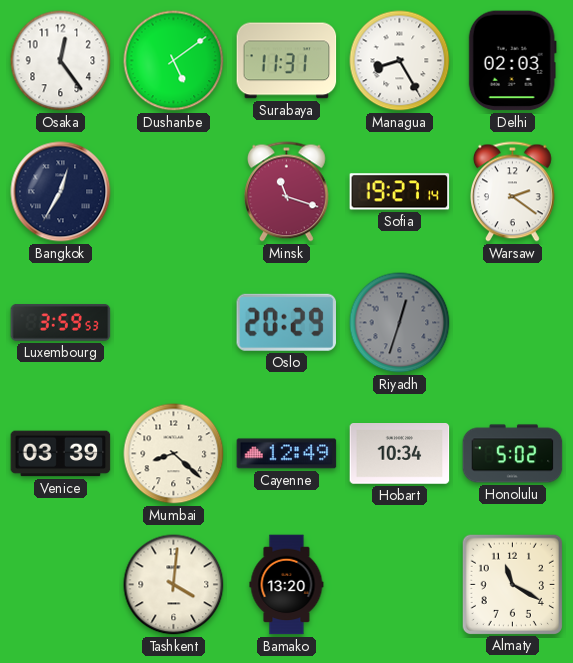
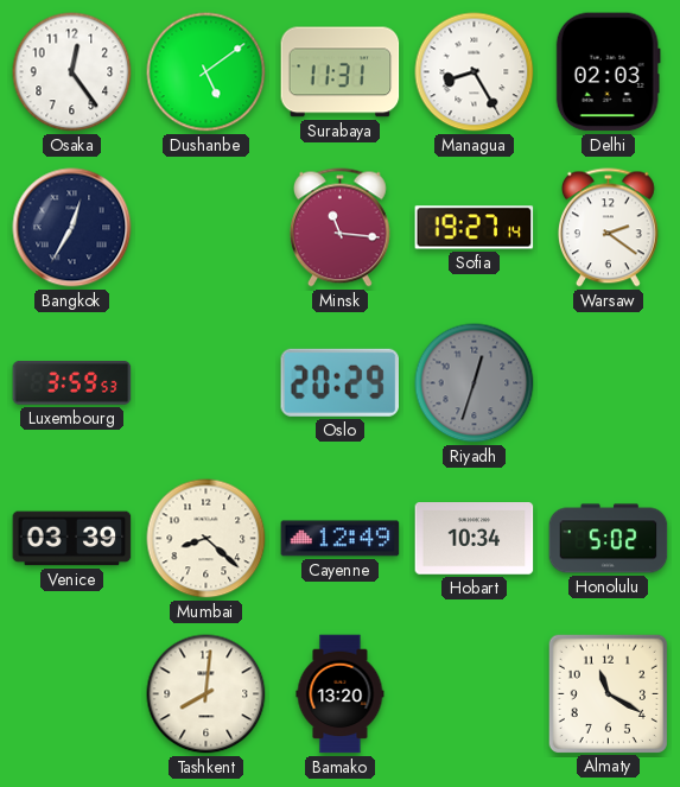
Minsk: 11:18 -> 11:16 (341, 228)
Tashkent: 4:01 -> 8:01 (206, 694)
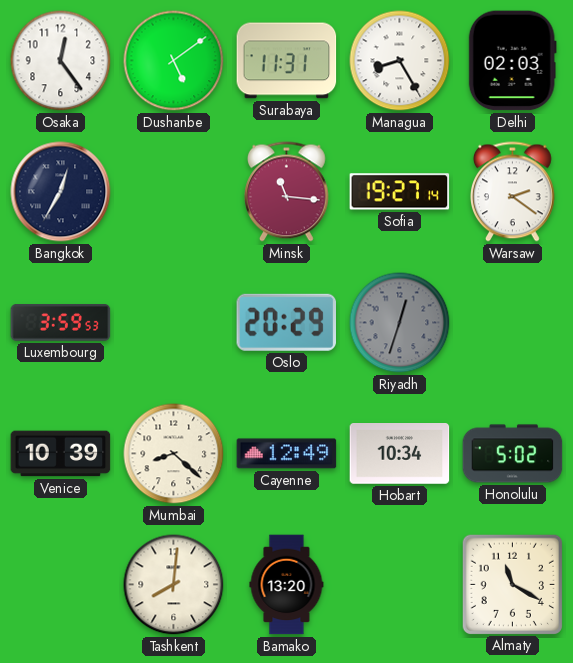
Venice: 03:39 -> 10:39 (61, 454)
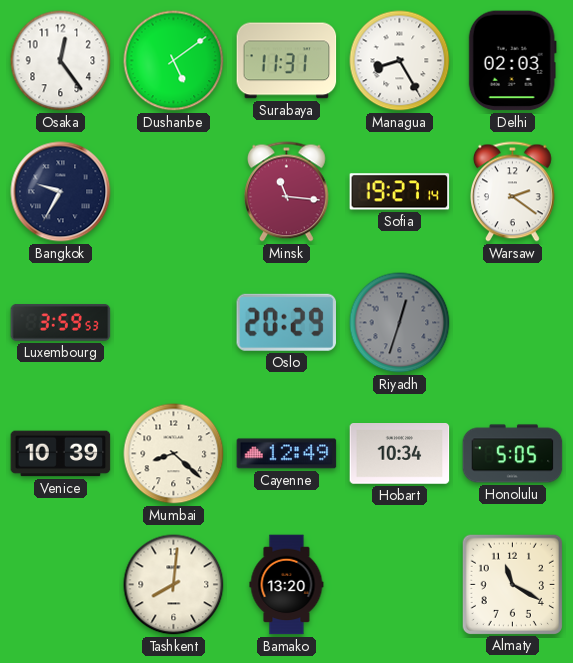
Bangkok: 12:35 -> 9:35 (61, 192)
Honolulu: 5:02 -> 5:05 (513, 454)
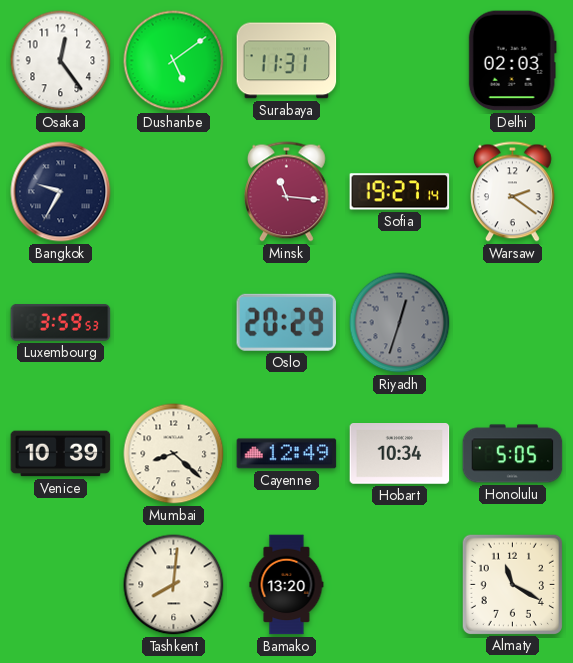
Managua: 8:25 -> none (400, 61)
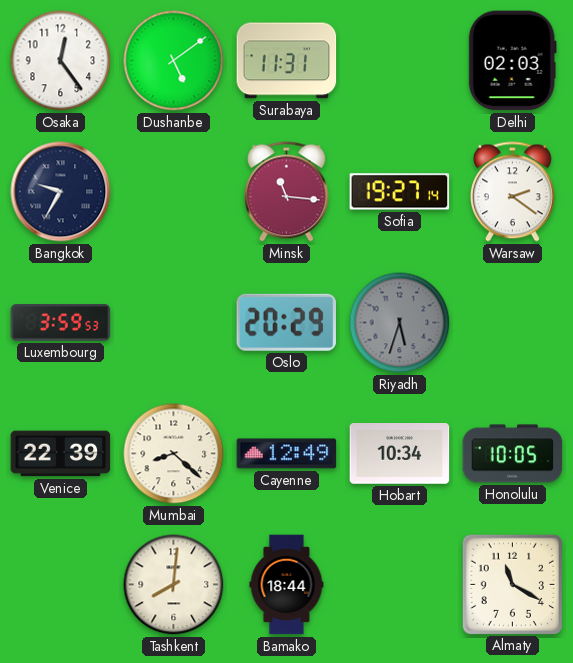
Riyadh: 12:33 -> 5:33 (400, 323)
Venice: 10:39 -> 22:39 (61, 454)
Honolulu: 5:05 -> 10:05 (513, 454)
Bamako: 13:20 -> 18:44 (287, 585)
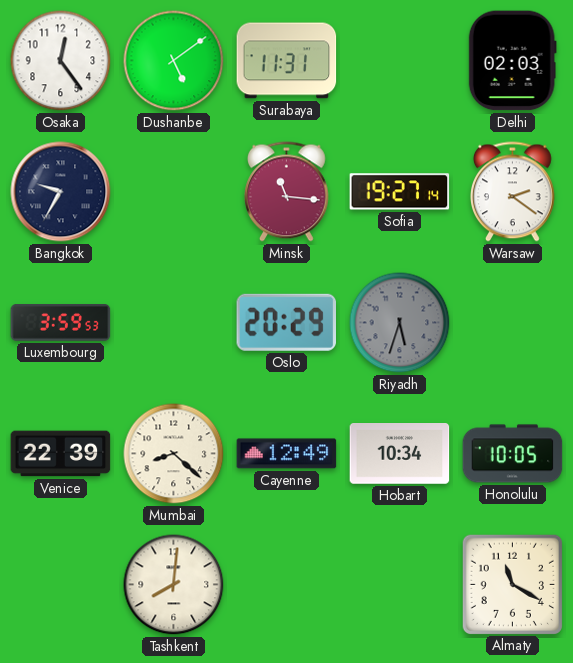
Bamako: 18:44 -> none (287, 585)
